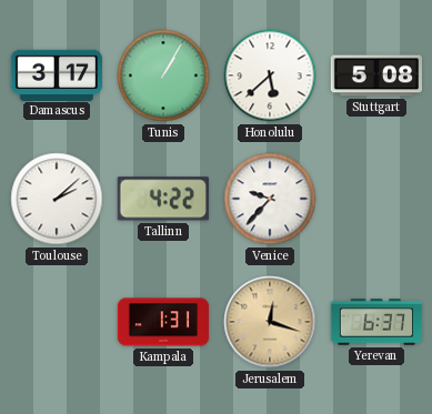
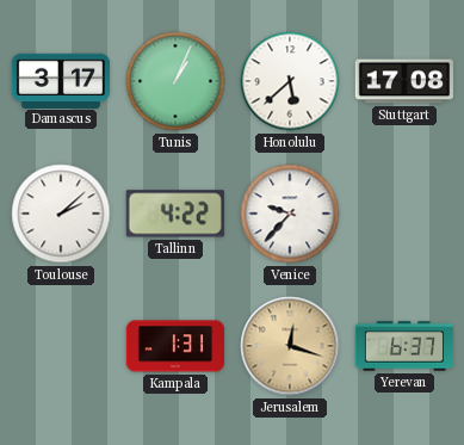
Tunis: 1:05 -> 1:04 (175, 81)
Stuttgart: 5:08 -> 17:08 (403, 81)
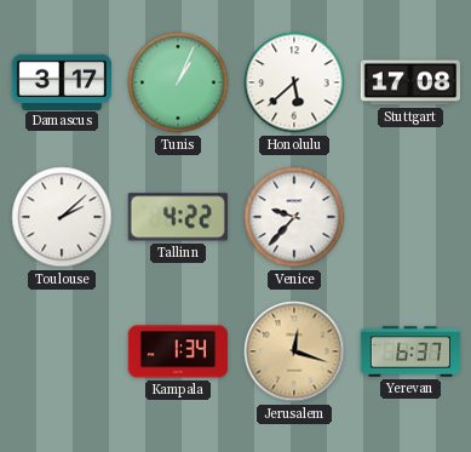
Kampala: 1:31 -> 1:34 (178, 351)
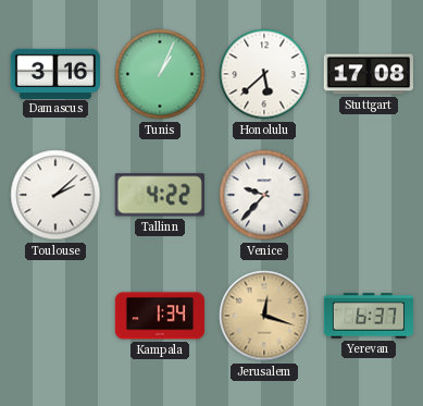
Damascus: 3:17 -> 3:16 (54, 73)
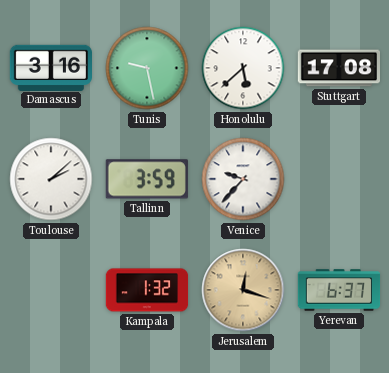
Tunis: 1:04 -> 9:28 (147, 68)
Tallinn: 4:22 -> 3:59 (147, 179)
Kampala: 1:34 -> 1:32 (147, 290)
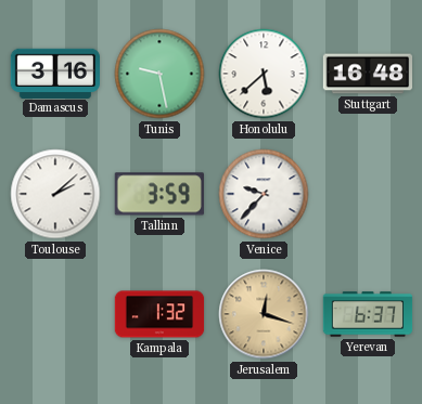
Stuttgart: 17:08 -> 16:48 (367, 74)
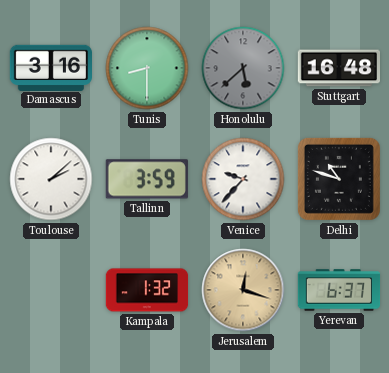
Tunis: 9:28 -> 8:30 (147, 68)
Honolulu dial: white -> grey (243, 68)
Delhi: none -> 10:48 (339, 179)
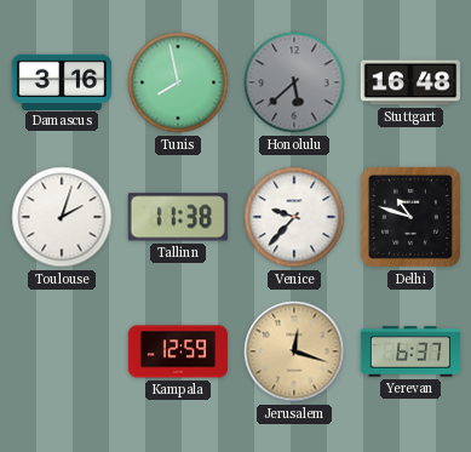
Tunis: 8:30 -> 7:58 (178, 82)
Toulouse: 2:08 -> 2:03 (62, 217)
Tallinn: 3:59 -> 11:38 (178, 217)
Kampala: 1:32 -> 12:59 (178, 351)
